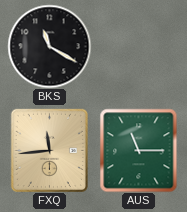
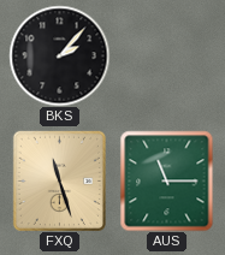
BKS: 11:20 -> 2:07 (59, 55)
FXQ: 11:44 -> 11:27 (59, 180)
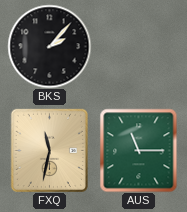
FXQ: 11:27 -> 11:32 (49, 150)
